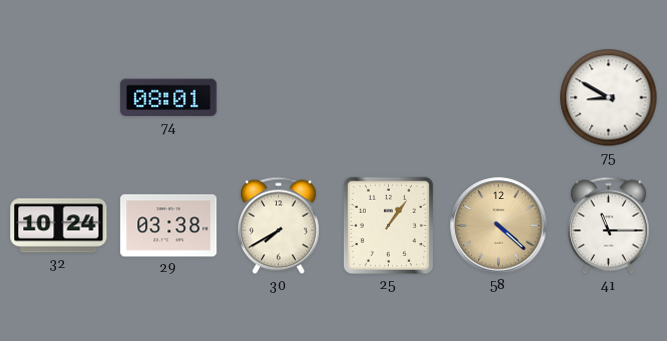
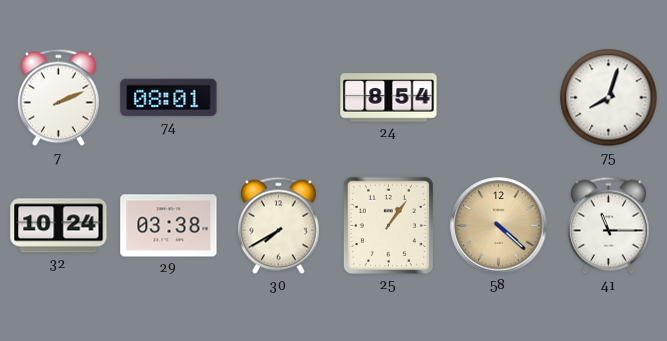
7: none -> 2:11 (58, 98)
24: none -> 8:54 (389, 98)
75: 8:50 -> 8:03 (609, 98)
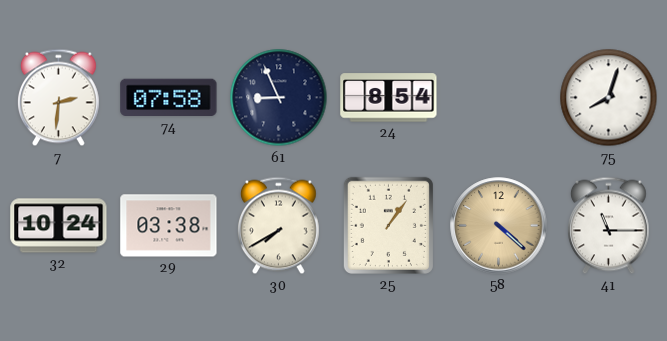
7: 2:11 -> 2:31 (58, 98)
74: 08:01 -> 07:58 (169, 98)
61: none -> 8:56 (279, 98)
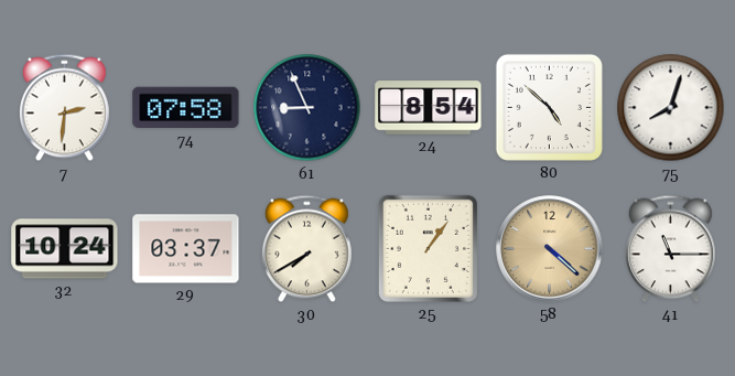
80: none -> 4:52 (549, 107)
29: 03:38 -> 03:37 (186, 249)
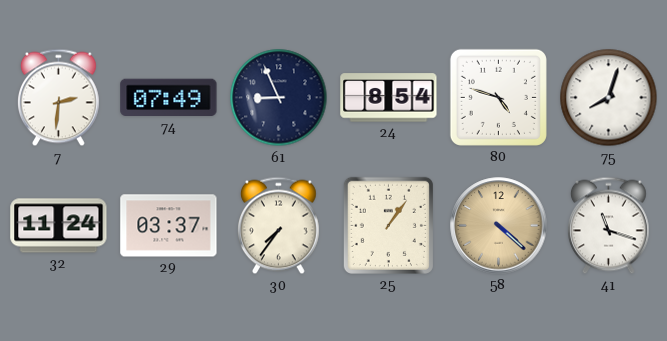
74: 07:58 -> 07:49 (169, 98)
80: 4:52 -> 4:48 (498, 97)
32: 10:24 -> 11:24 (59, 226)
30: 7:40 -> 7:36 (278, 226)
41: 11:15 -> 11:18 (608, 226)
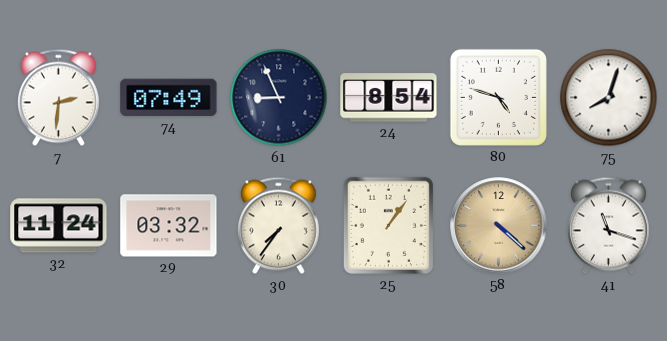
29: 03:37 -> 03:32 (169, 226)
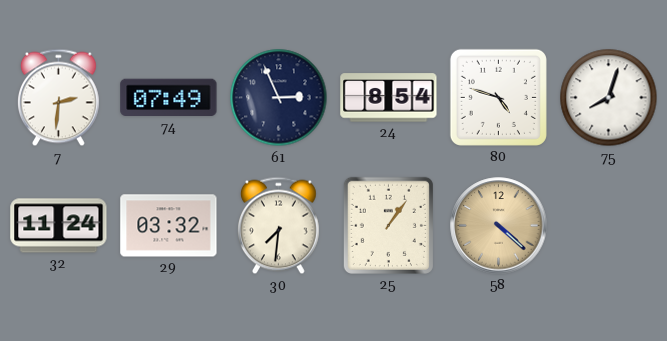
61: 8:56 -> 2:56 (279, 98)
30: 7:36 -> 7:31 (278, 226)
41: 11:18 -> none (608, 226)
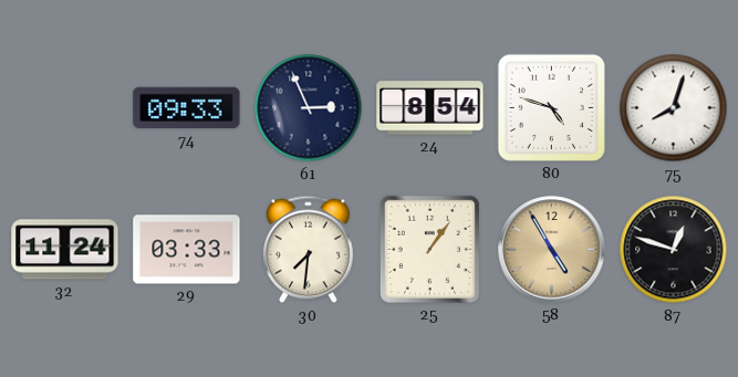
7: 2:31 -> none (58, 98)
74: 07:49 -> 09:33 (187, 108)
29: 03:32 -> 03:33 (187, 250)
58: 4:22 -> 4:55 (552, 250)
87: none -> 12:48 (674, 250)
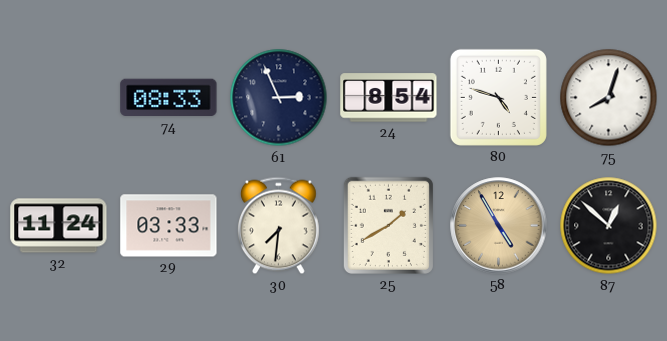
74: 09:33 -> 08:33 (169, 98)
25: 1:06 -> 1:40 (388, 225)
87: 12:48 -> 12:52 (609, 226)
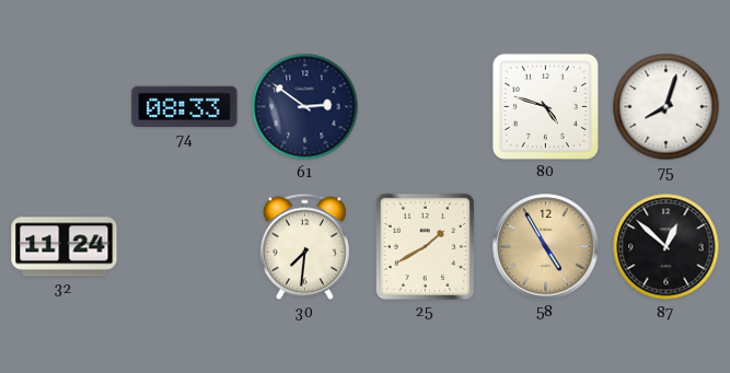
61: 2:56 -> 2:51 (305, 107)
24: 8:54 -> none (389, 98)
29: 03:33 -> none (169, 226)
